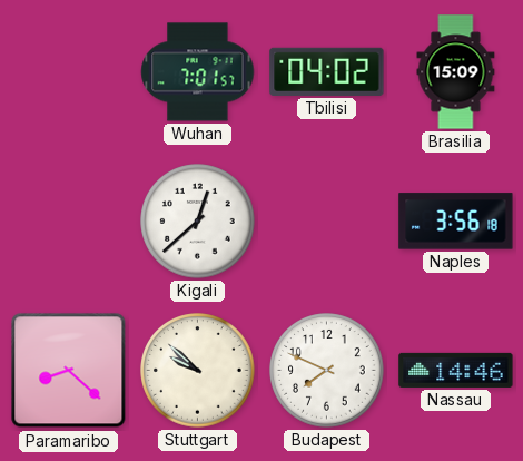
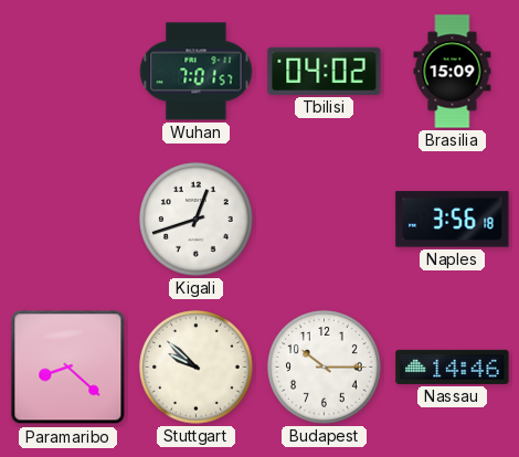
Kigali: 12:38 -> 12:42 (197, 220)
Budapest: 7:49 -> 10:15 (325, 368)
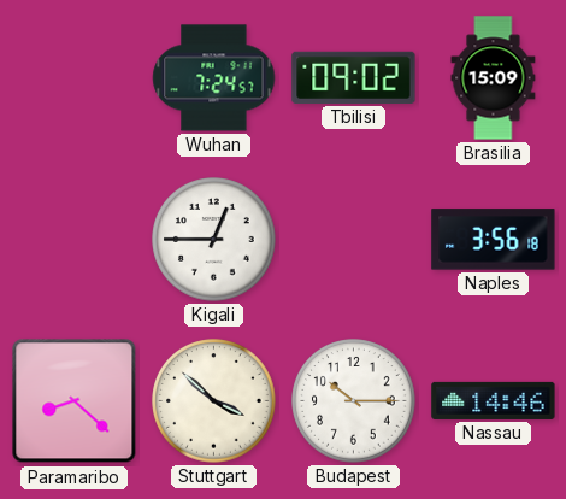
Wuhan: 7:01 -> 7:24 (214, 78)
Tbilisi: 04:02 -> 09:02 (354, 77)
Kigali: 12:42 -> 12:45 (214, 240)
Stuttgart: 9:52 -> 3:52 (214, 401)
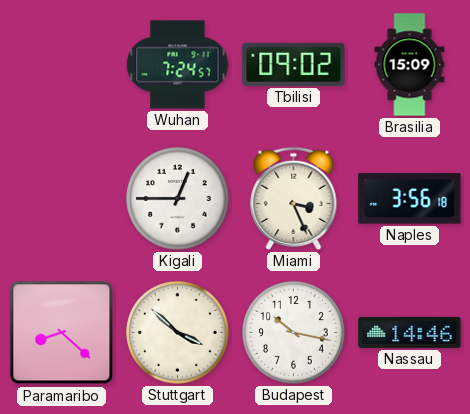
Miami: none -> 3:26 (294, 198)
Budapest: 10:15 -> 10:17 (294, 333)
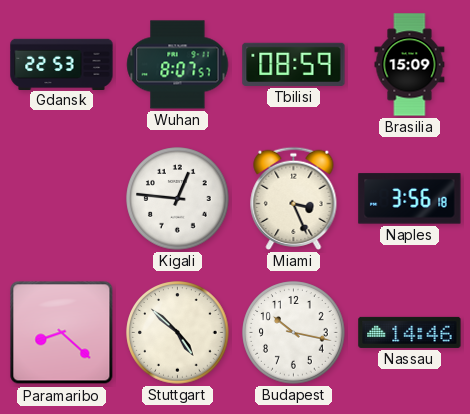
Gdansk: none -> 22:53 (62, 64)
Wuhan: 7:24 -> 8:07 (178, 65)
Tbilisi: 09:02 -> 08:59 (294, 64)
Kigali: 12:45 -> 12:46 (178, 199)
Stuttgart: 3:52 -> 4:52 (178, 333)
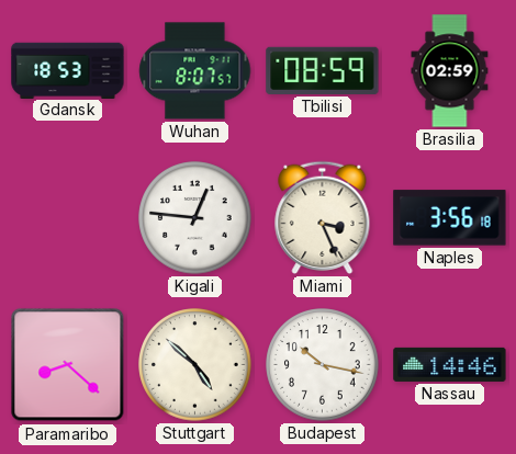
Gdansk: 22:53 -> 18:53 (68, 70)
Brasilia: 15:09 -> 02:59 (450, 71)
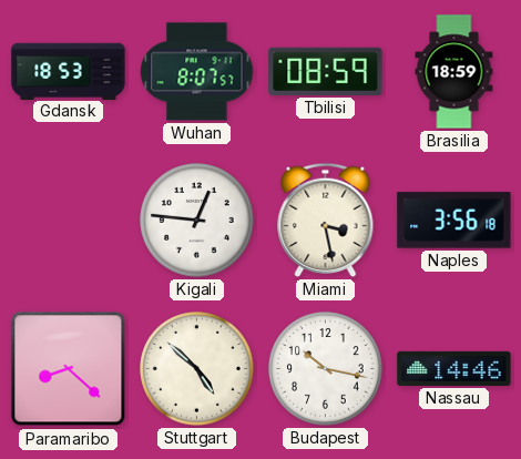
Brasilia: 02:59 -> 18:59 (454, 72)
Miami: 3:26 -> 3:28 (326, 220)
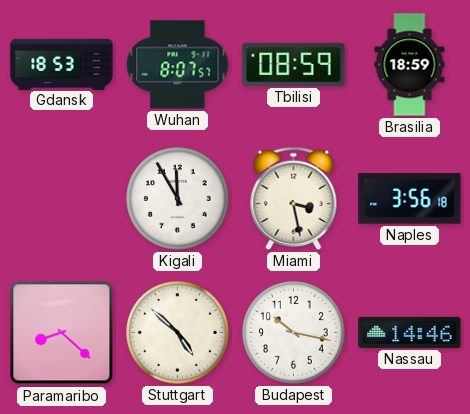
Kigali: 12:46 -> 11:55 (178, 199)
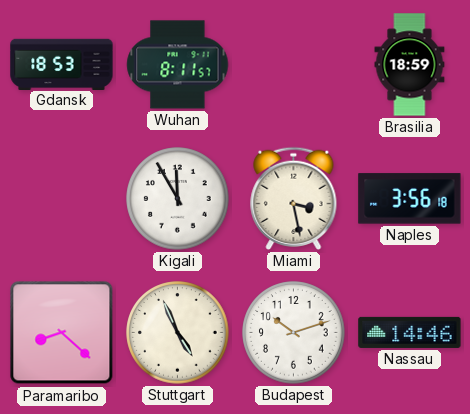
Wuhan: 8:07 -> 8:11 (178, 65)
Tbilisi: 08:59 -> none (294, 64)
Stuttgart: 4:52 -> 4:56 (178, 333)
Budapest: 10:17 -> 10:12 (294, 333)
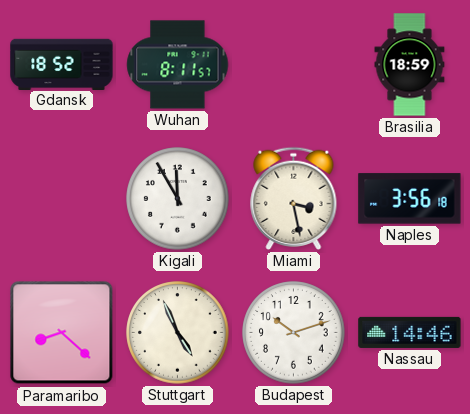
Gdansk: 18:53 -> 18:52 (62, 64)
